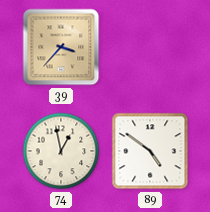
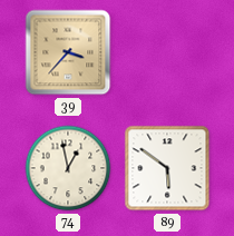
89: 4:51 -> 5:51 (167, 168)
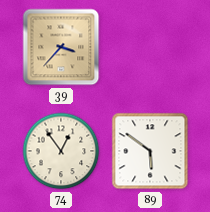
74: 12:58 -> 12:54 (61, 151)
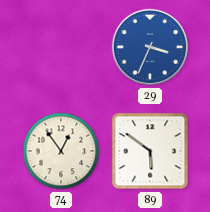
39: 3:37 -> none (61, 47)
29: none -> 3:34 (150, 47)
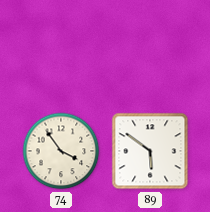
29: 3:34 -> none (150, 47)
74: 12:54 -> 3:54 (61, 151)
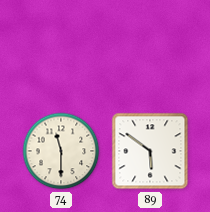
74: 3:54 -> 11:30 (61, 151)
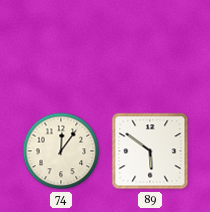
74: 11:30 -> 12:06 (61, 151)
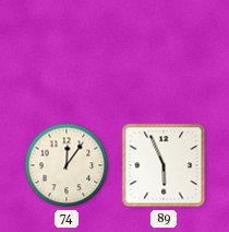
89: 5:51 -> 5:56 (164, 165)
